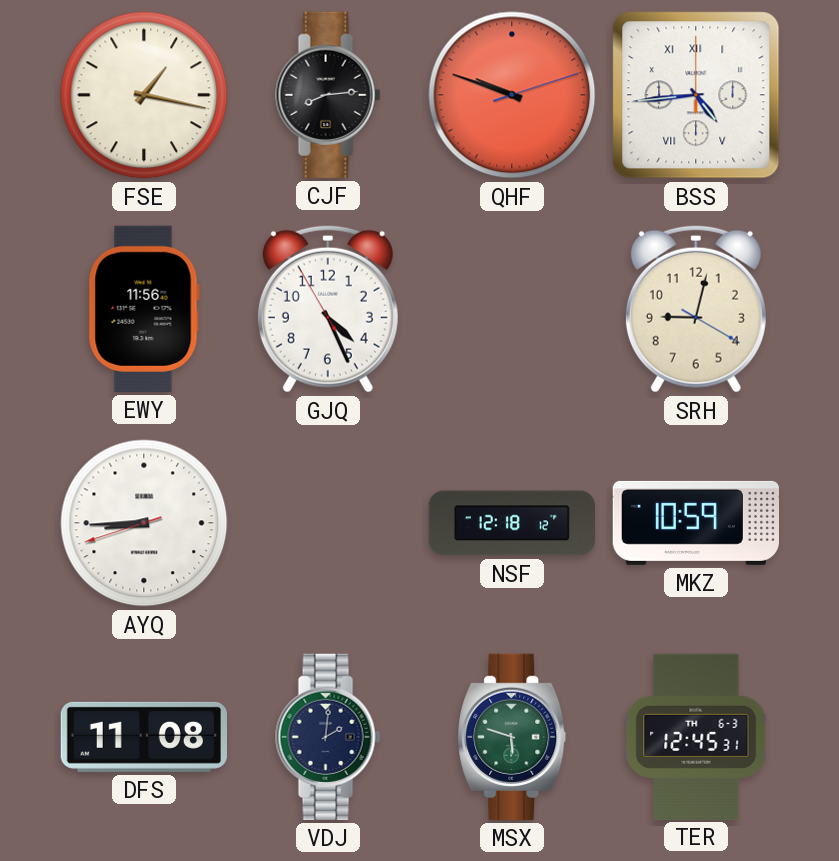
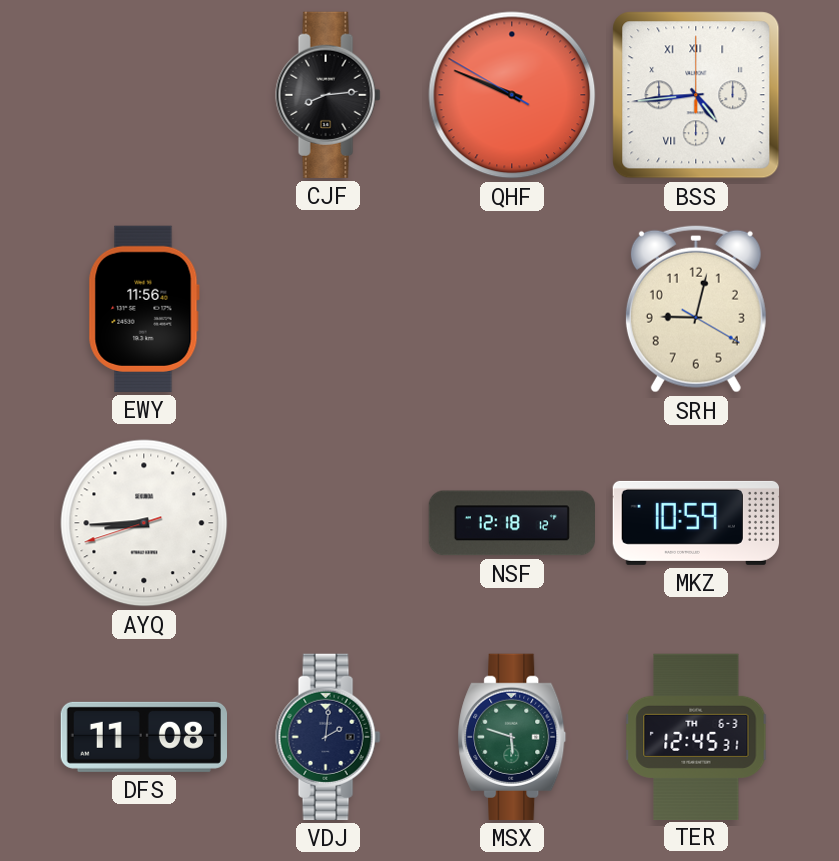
FSE: 1:17 -> none (144, 95)
QHF: 9:48:12 -> 9:48:50 (512, 95)
GJQ: 4:25 -> none (328, 309)
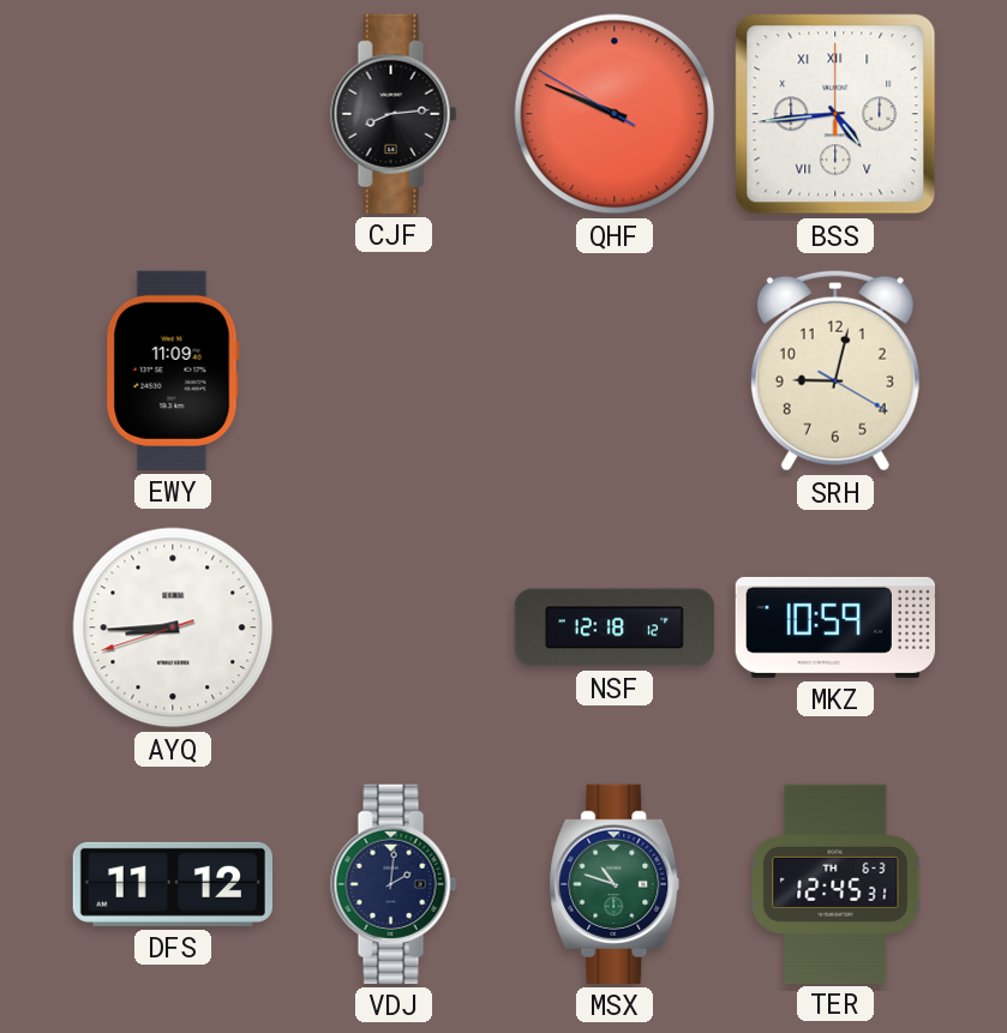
EWY: 11:56 -> 11:09 (173, 371)
DFS: 11:08 -> 11:12 (172, 884)
MSX: 5:48 -> 10:48 (615, 884)
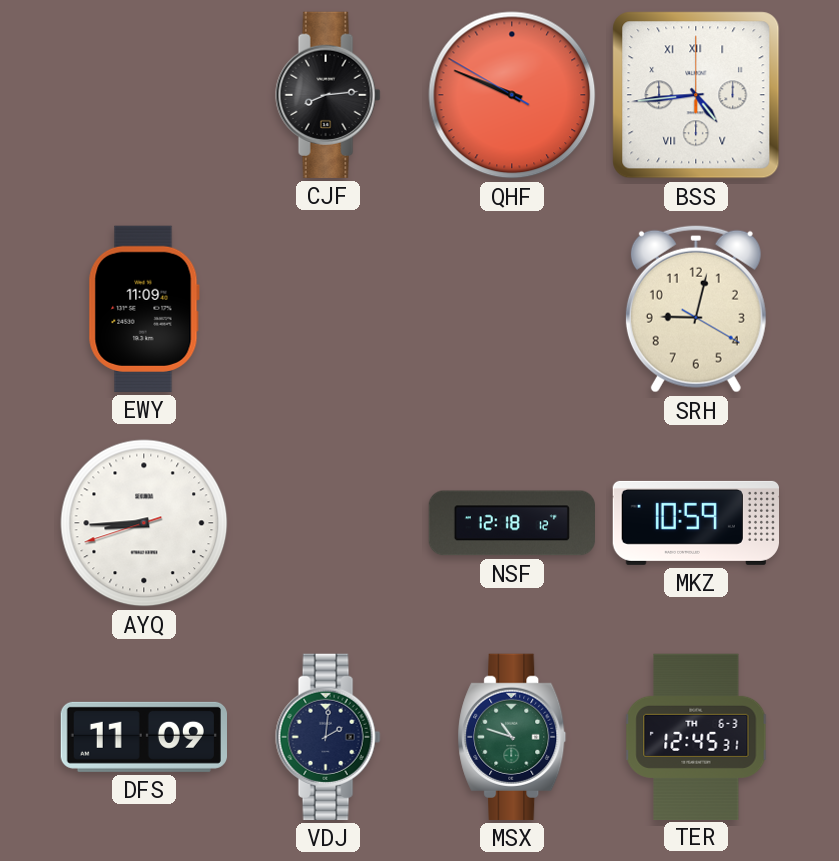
DFS: 11:12 -> 11:09 (143, 737)
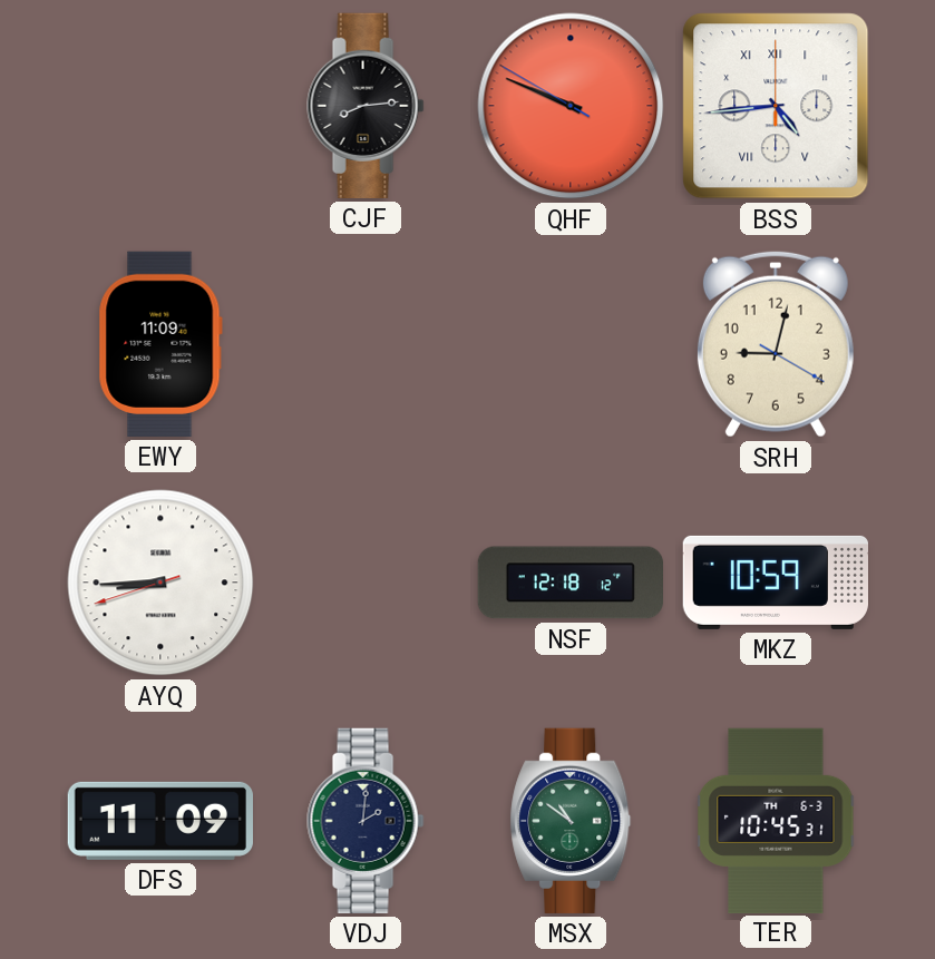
MSX: 10:48 -> 10:51 (571, 821)
TER: 12:45 -> 10:45 (776, 820)
